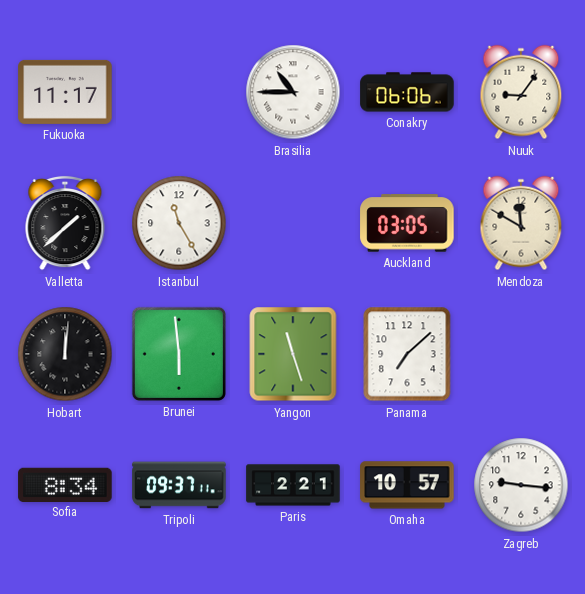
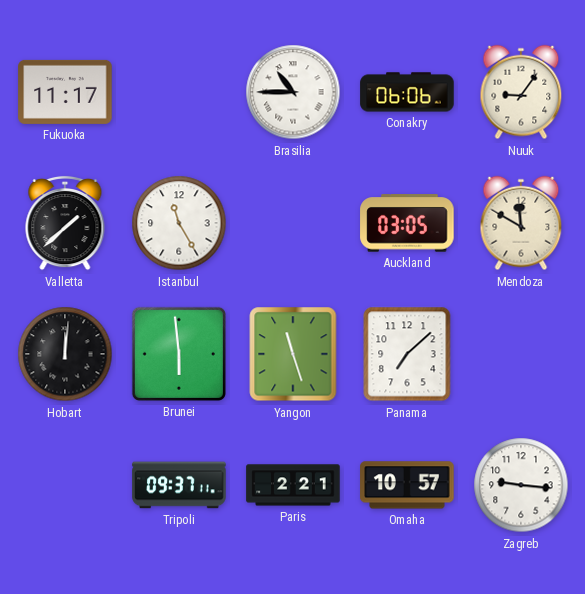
Sofia: 8:34 -> none (65, 484)
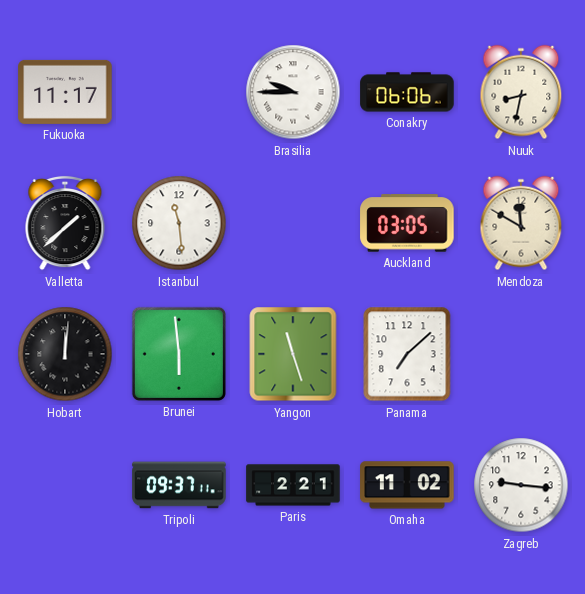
Brasilia: 10:45 -> 9:45 (293, 92)
Nuuk: 9:06 -> 8:32 (521, 92)
Istanbul: 11:25 -> 11:29 (179, 223)
Omaha: 10:57 -> 11:02 (407, 485)
